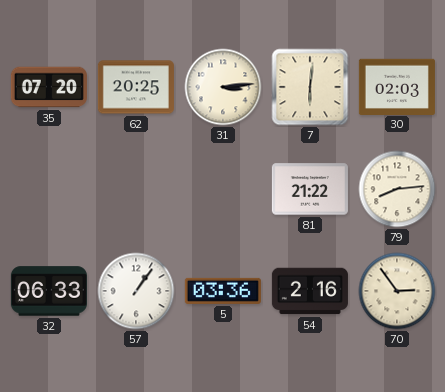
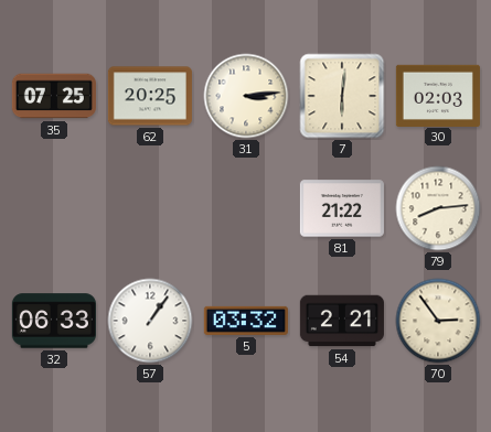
35: 07:20 -> 07:25 (54, 96)
5: 03:36 -> 03:32 (246, 321)
54: 2:16 -> 2:21 (342, 321)
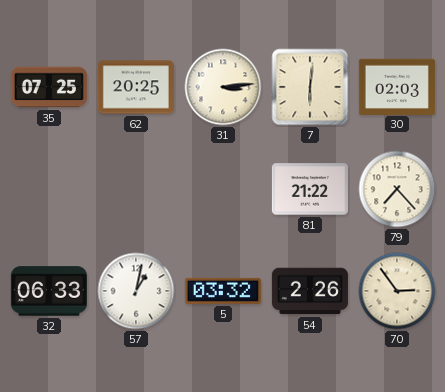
79: 8:14 -> 7:23 (397, 189)
57: 1:06 -> 1:02 (136, 291)
54: 2:21 -> 2:26 (310, 291)
